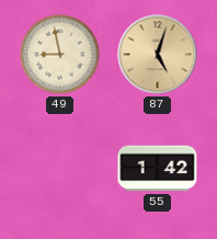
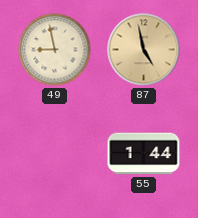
87: 5:03 -> 4:58 (144, 50)
55: 1:42 -> 1:44 (144, 154)
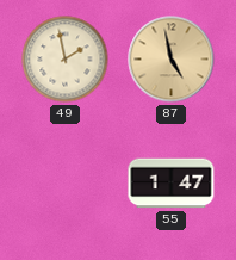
49: 8:58 -> 1:58 (66, 60)
55: 1:44 -> 1:47 (172, 184)
